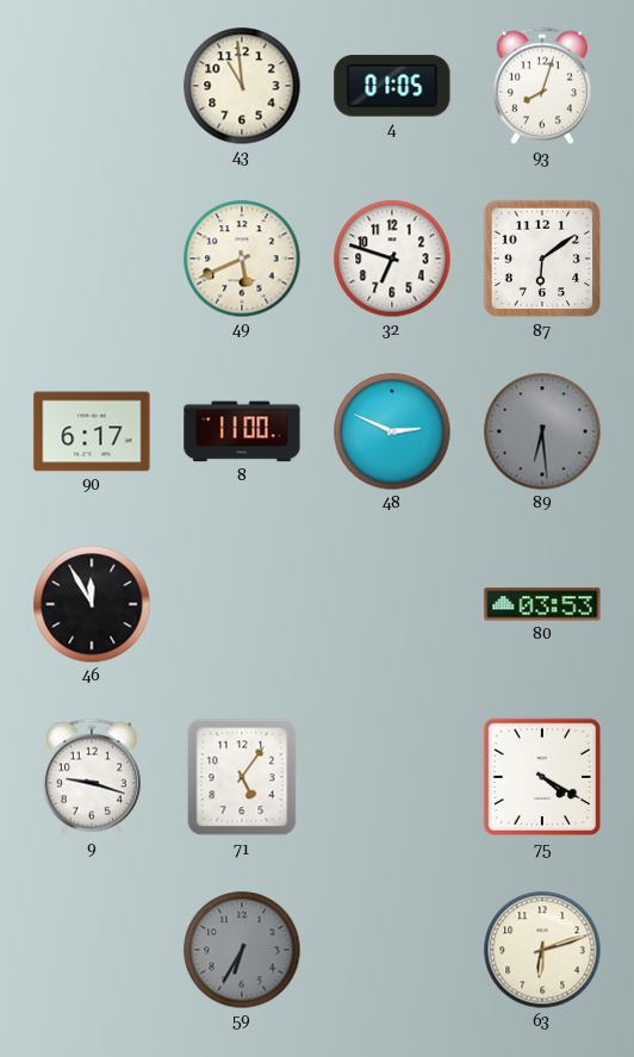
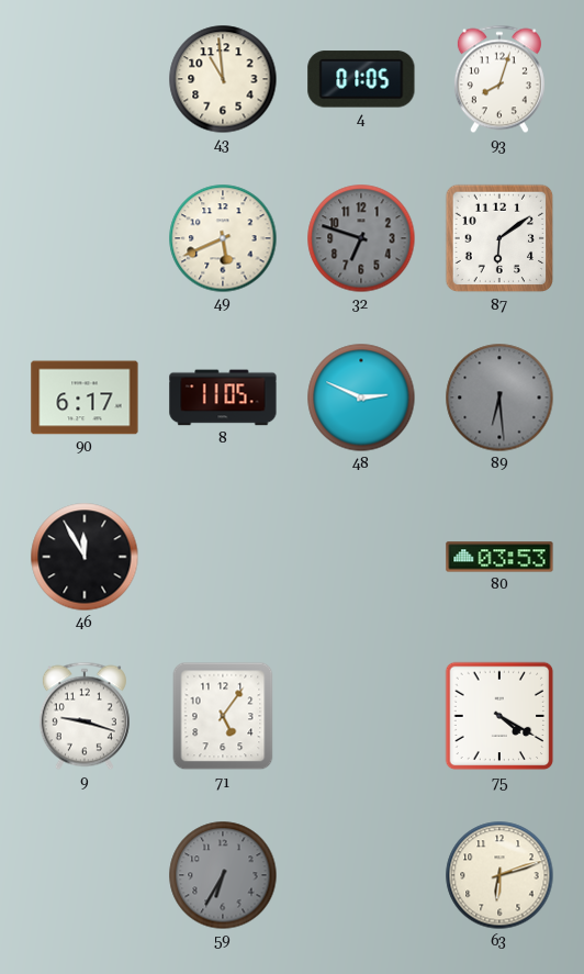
32 dial: white -> grey (361, 238)
8: 11:00 -> 11:05 (223, 398)
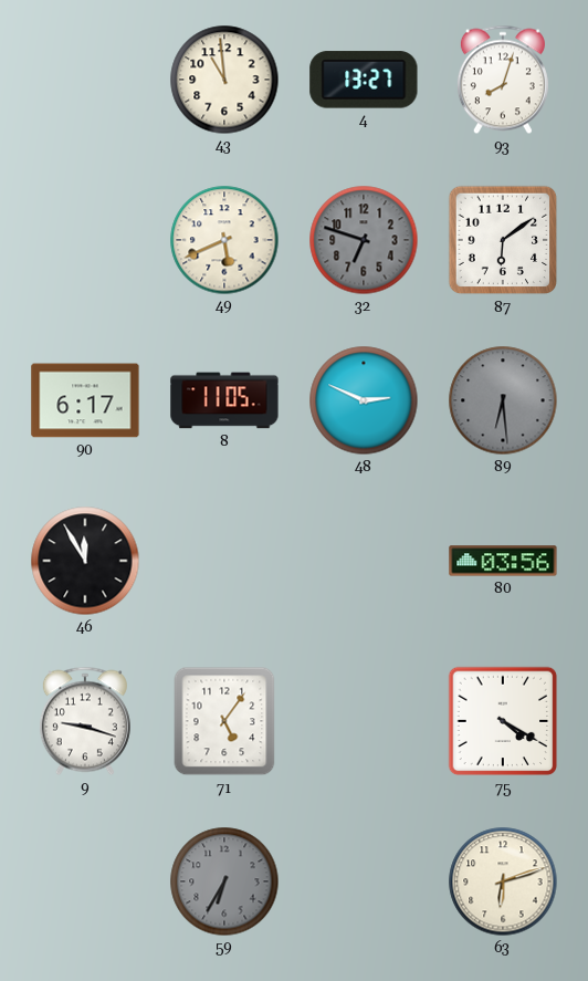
4: 01:05 -> 13:27 (364, 80)
80: 03:53 -> 03:56 (503, 561)
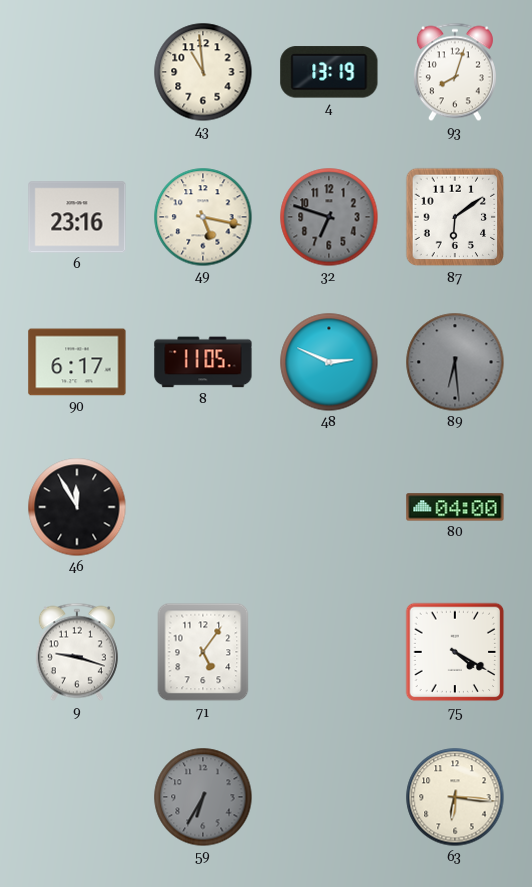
4: 13:27 -> 13:19 (329, 72)
6: none -> 23:16 (77, 217)
49: 5:41 -> 5:17 (203, 217)
80: 03:56 -> 04:00 (455, 507)
63: 6:12 -> 6:16 (455, 797)
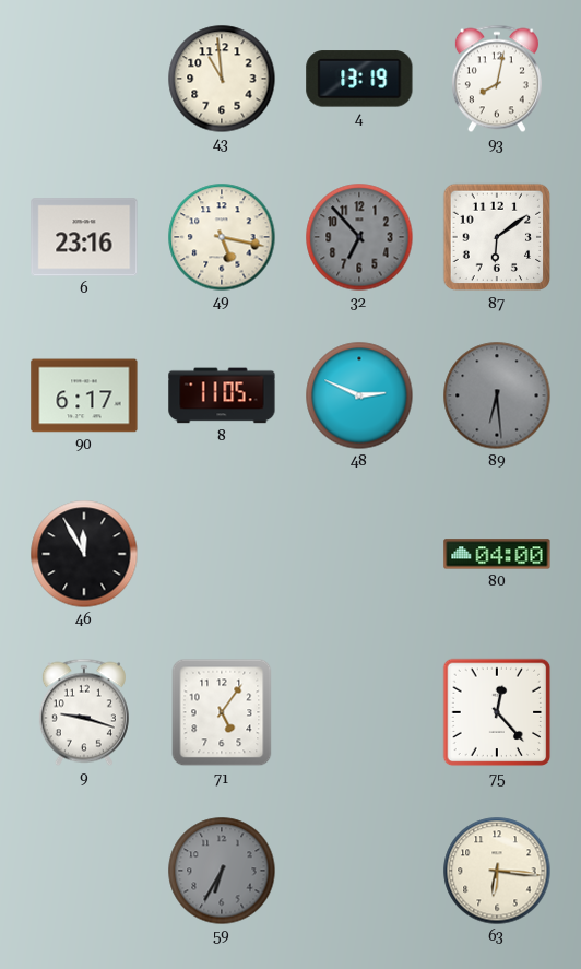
93: 8:03 -> 8:02 (497, 79)
32: 6:48 -> 6:53 (359, 237)
75: 4:20 -> 12:23 (497, 712)
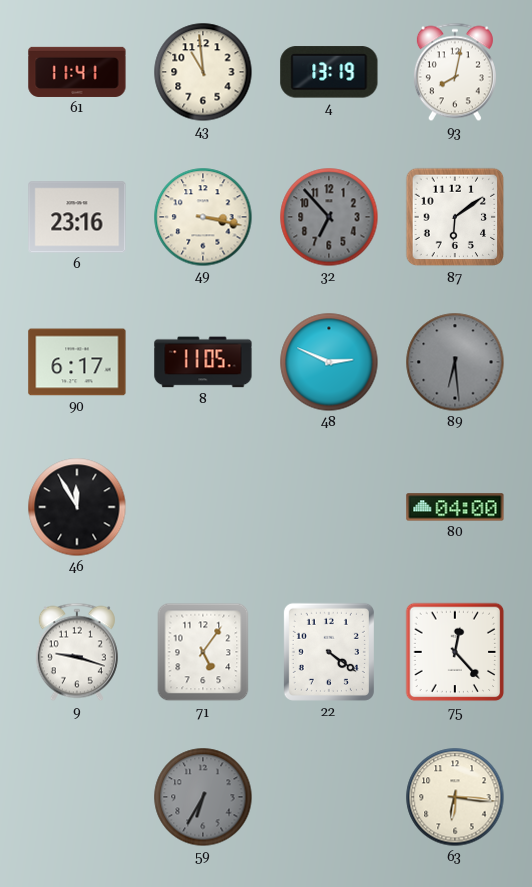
61: none -> 11:41 (77, 72)
49: 5:17 -> 3:17 (203, 217)
22: none -> 4:21 (329, 652)
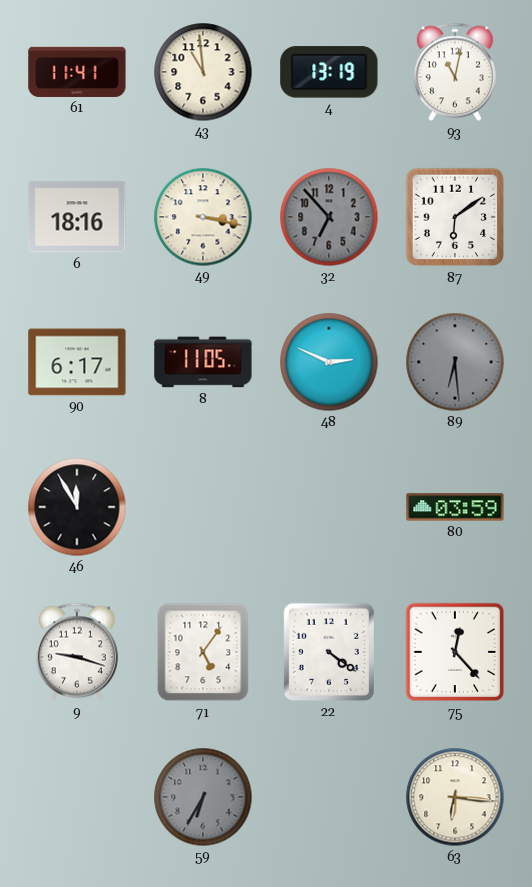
93: 8:02 -> 11:02 (455, 72)
6: 23:16 -> 18:16 (77, 217)
80: 04:00 -> 03:59 (455, 507)
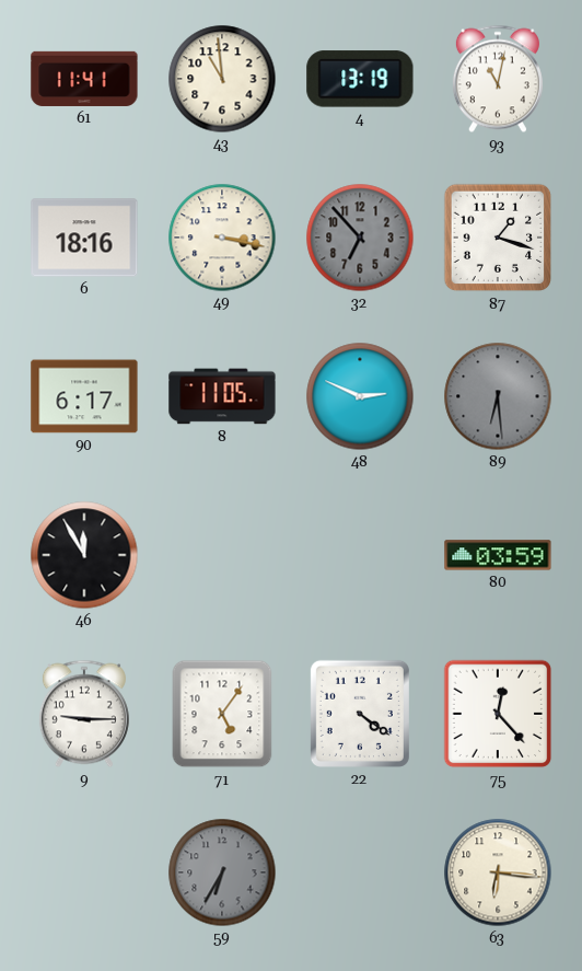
87: 6:09 -> 1:18 (498, 238)
9: 9:18 -> 9:15 (84, 714)
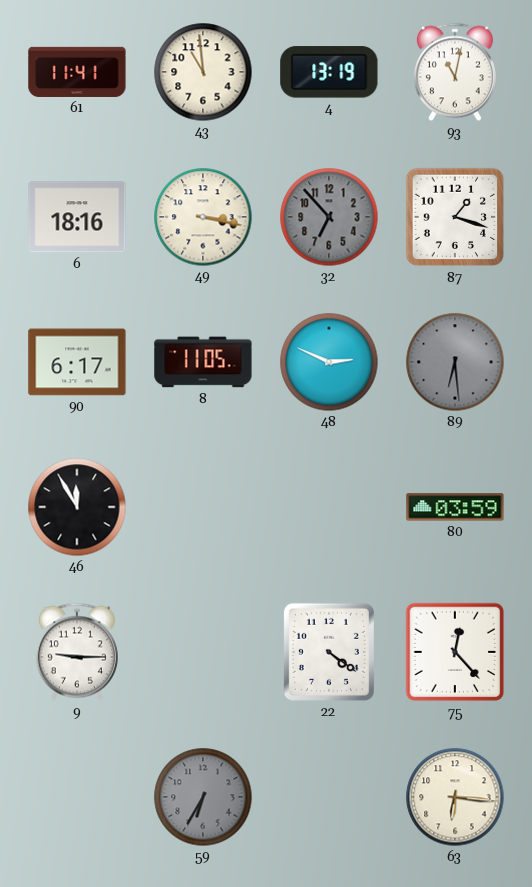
71: 5:06 -> none (222, 714)
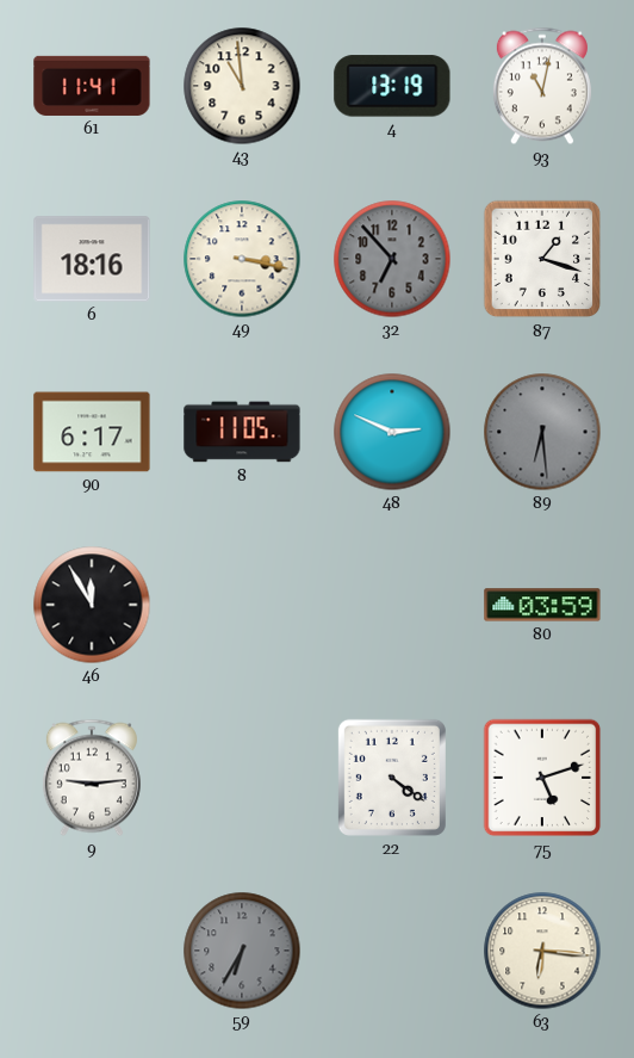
9: 9:15 -> 9:14 (92, 778)
75: 12:23 -> 5:12 (542, 778)
